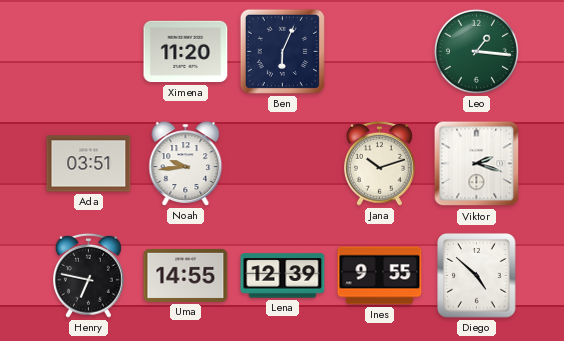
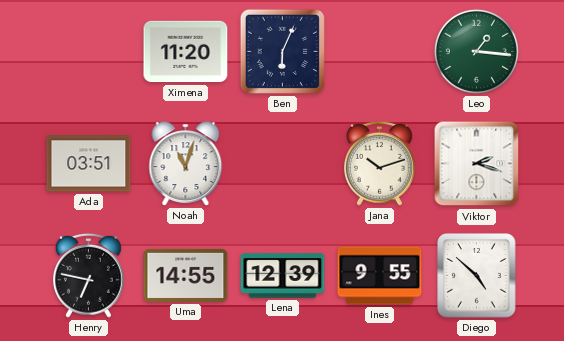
Noah: 9:44 -> 11:03 (186, 164)
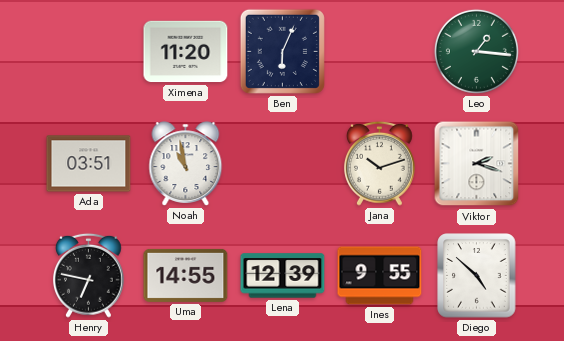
Noah: 11:03 -> 10:58 (186, 164)
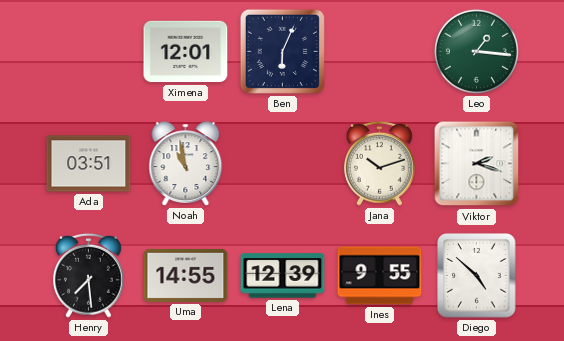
Ximena: 11:20 -> 12:01 (186, 52)
Henry: 6:47 -> 7:29 (89, 275)
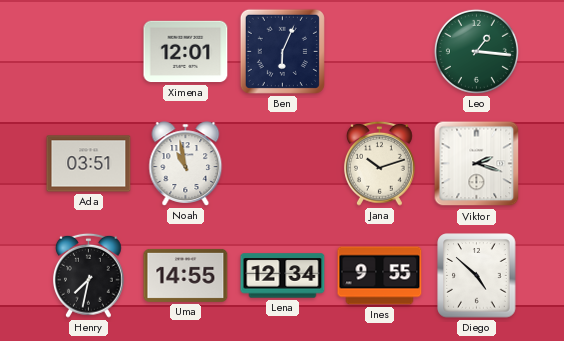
Henry: 7:29 -> 7:32 (89, 275)
Lena: 12:39 -> 12:34 (283, 276)
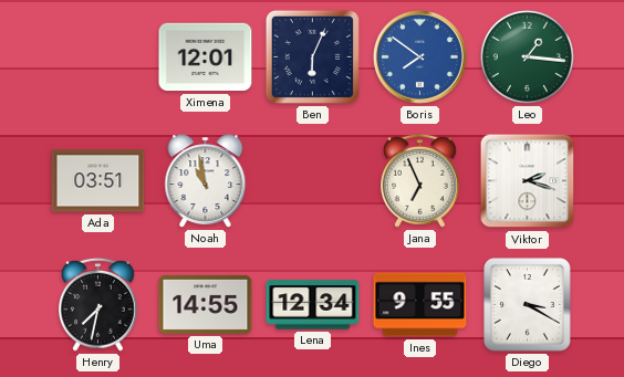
Boris: none -> 7:51 (419, 56)
Jana: 10:12 -> 6:56 (420, 180)
Diego: 4:52 -> 3:20 (528, 305)
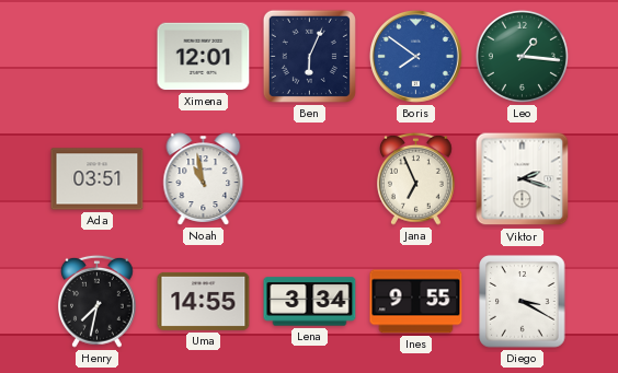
Lena: 12:34 -> 3:34 (310, 302)
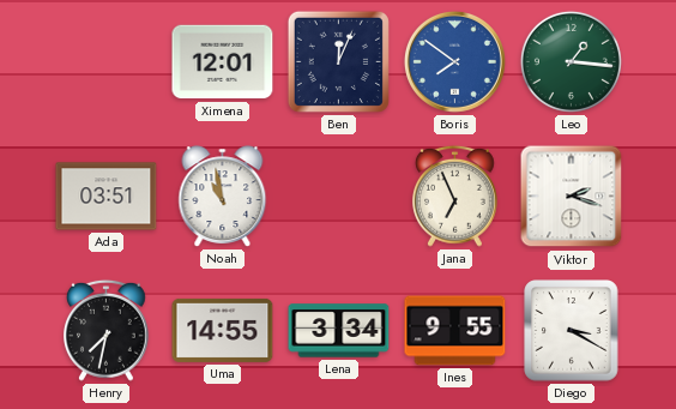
Ben: 6:04 -> 12:04 (338, 61)
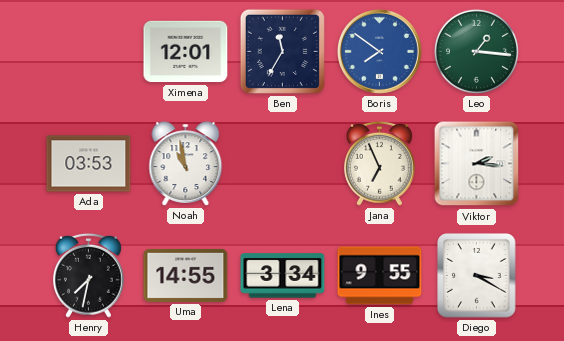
Ben: 12:04 -> 11:35 (282, 51)
Ada: 03:51 -> 03:53 (89, 164)
Viktor: 2:18 -> 2:16 (477, 164)
